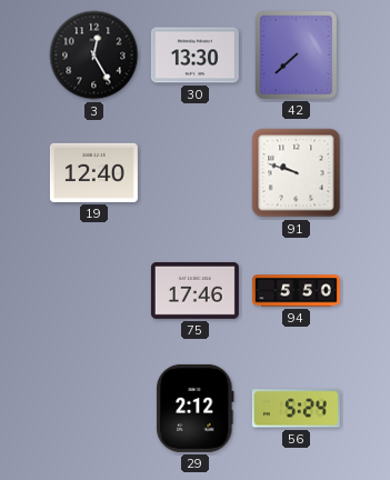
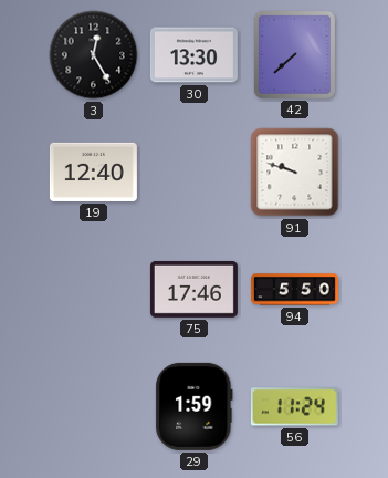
29: 2:12 -> 1:59 (195, 406)
56: 5:24 -> 11:24 (294, 407)
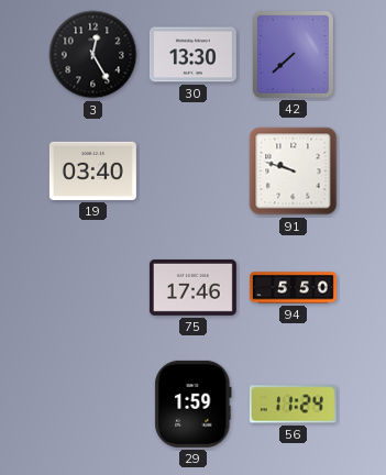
19: 12:40 -> 03:40 (92, 170)
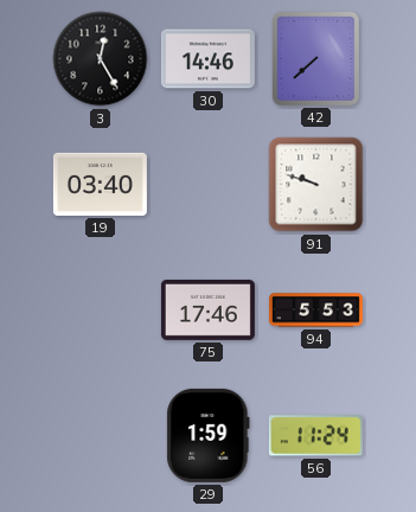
30: 13:30 -> 14:46 (207, 59)
94: 5:50 -> 5:53 (315, 311)
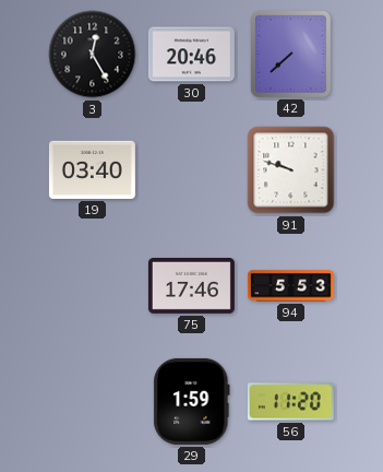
30: 14:46 -> 20:46 (191, 55)
56: 11:24 -> 11:20 (290, 402)
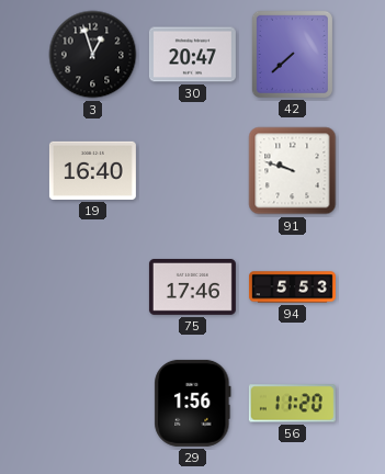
3: 12:25 -> 12:57 (93, 55)
30: 20:46 -> 20:47 (192, 55)
19: 03:40 -> 16:40 (92, 170)
29: 1:59 -> 1:56 (193, 403)
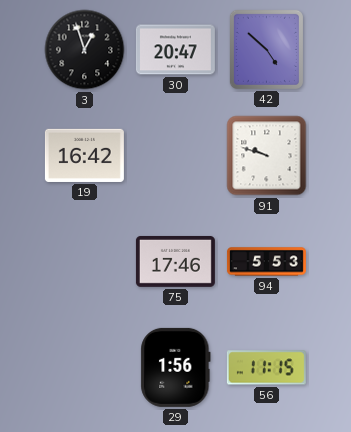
42: 7:38 -> 4:52 (266, 49)
19: 16:40 -> 16:42 (84, 155)
56: 11:20 -> 11:15 (266, 368)
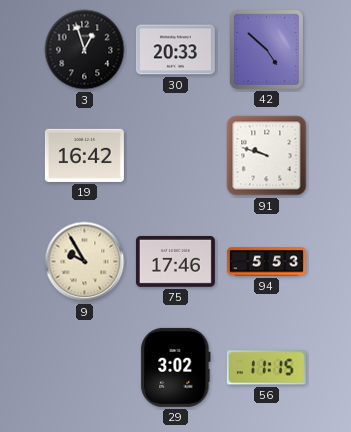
30: 20:47 -> 20:33 (175, 50)
9: none -> 9:55 (85, 262)
29: 1:56 -> 3:02 (176, 367)
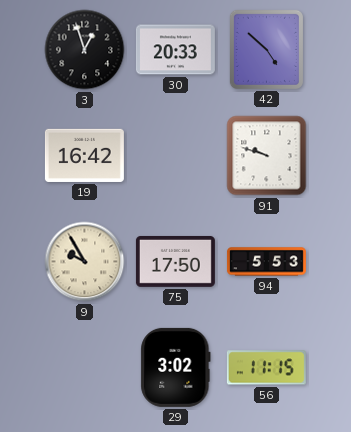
75: 17:46 -> 17:50 (175, 261)
